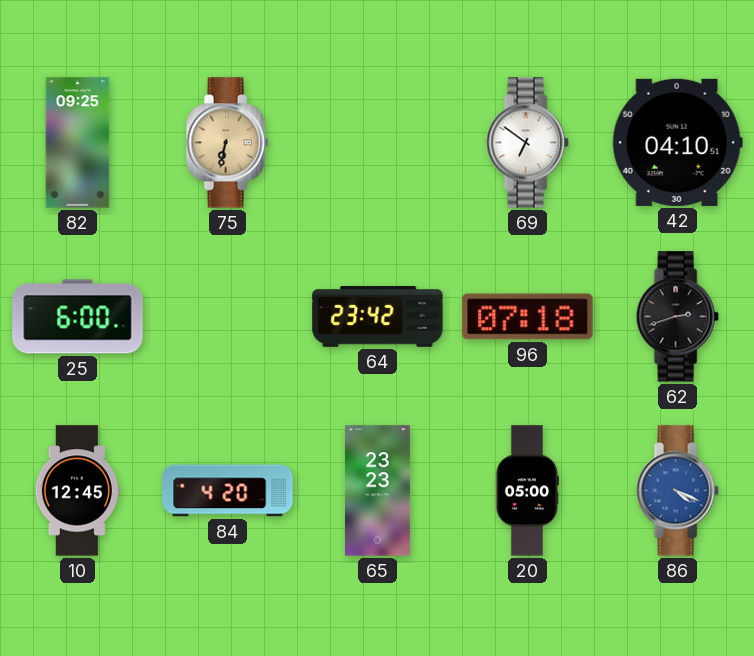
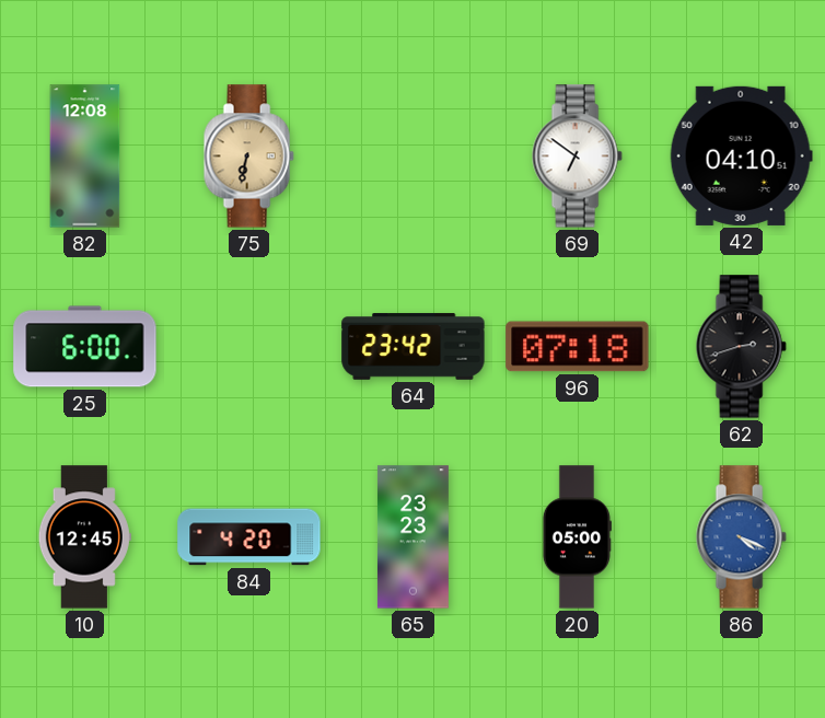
82: 09:25 -> 12:08 (85, 157)
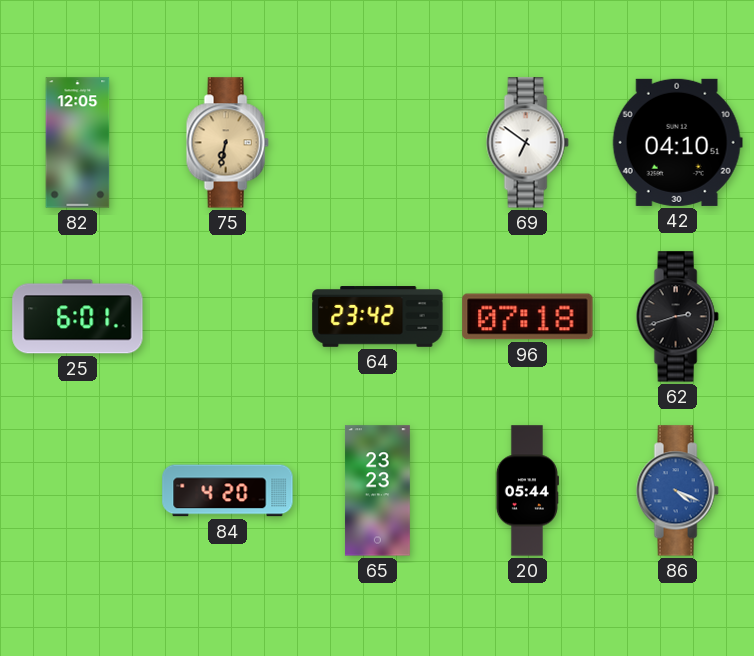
82: 12:08 -> 12:05 (78, 143)
25: 6:00 -> 6:01 (78, 317)
10: 12:45 -> none (84, 537)
20: 05:00 -> 05:44 (527, 491)
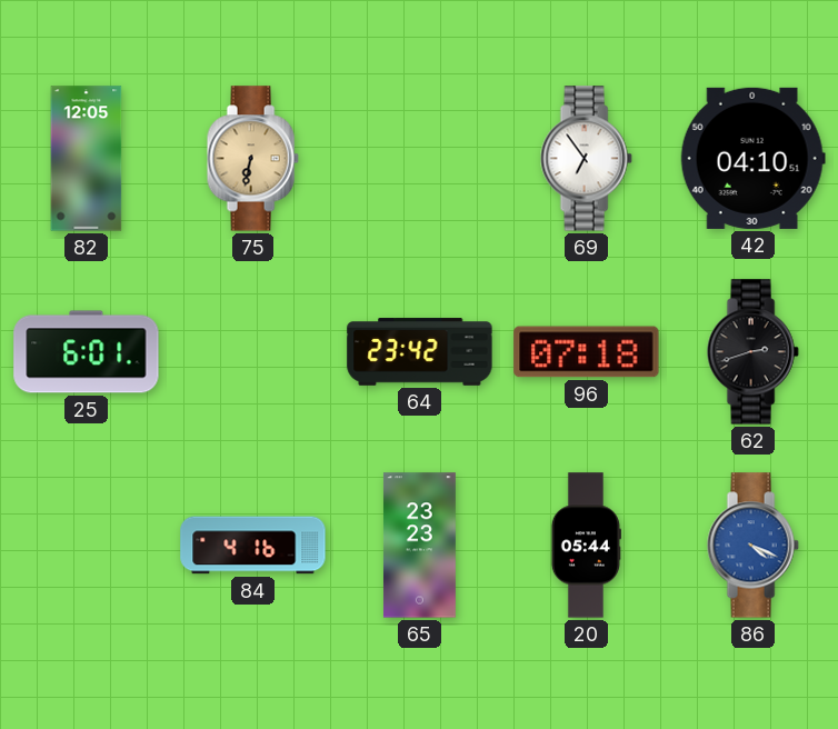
69: 6:51 -> 6:54 (586, 159)
84: 4:20 -> 4:16 (253, 546)
